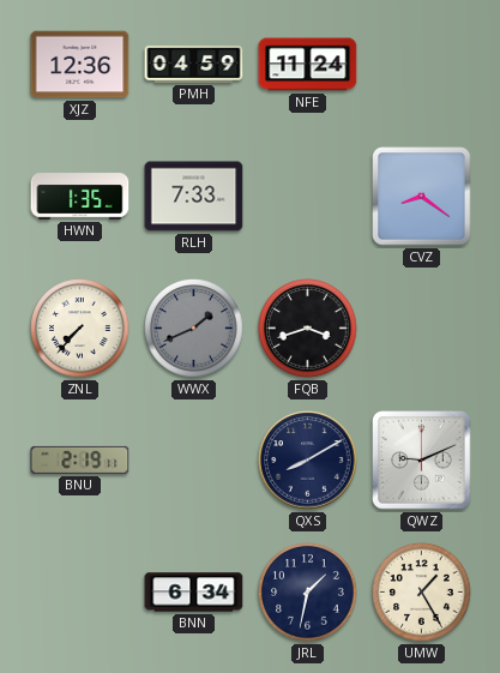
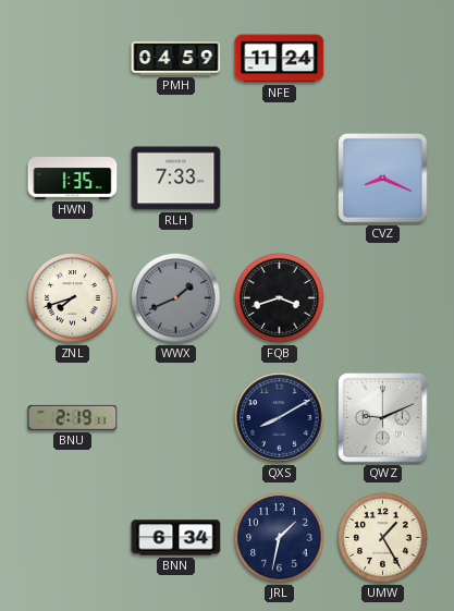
XJZ: 12:36 -> none (80, 65)
CVZ: 8:21 -> 8:19 (383, 179)
ZNL: 7:37 -> 7:42 (73, 298)
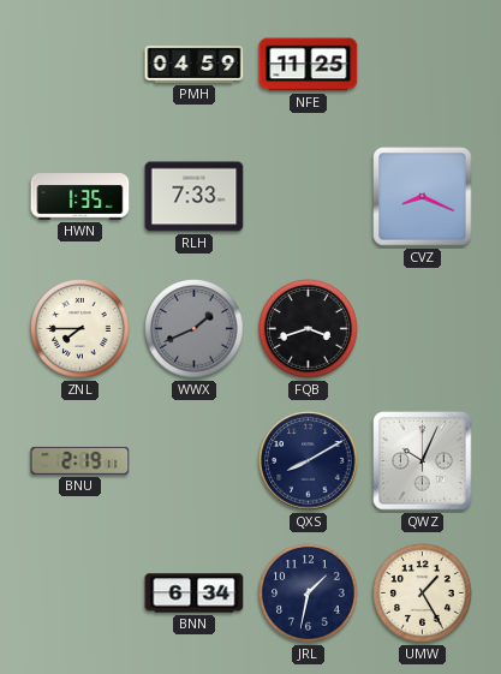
NFE: 11:24 -> 11:25 (309, 65)
ZNL: 7:42 -> 7:45 (80, 329)
QWZ: 9:11 -> 10:04 (423, 461)
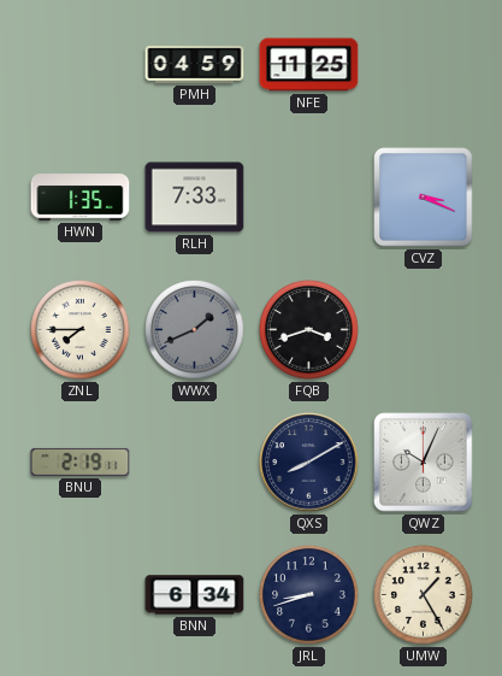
CVZ: 8:19 -> 3:19 (424, 198)
JRL: 1:32 -> 8:42 (309, 595)
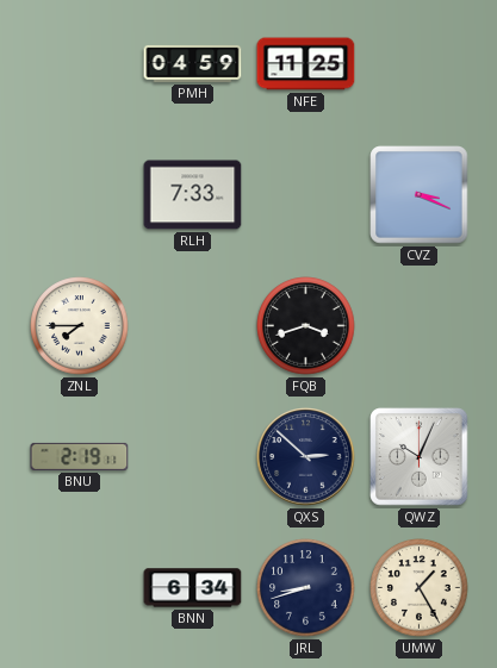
HWN: 1:35 -> none (81, 198)
WWX: 1:41 -> none (195, 330)
QXS: 8:10 -> 2:52 (306, 457)
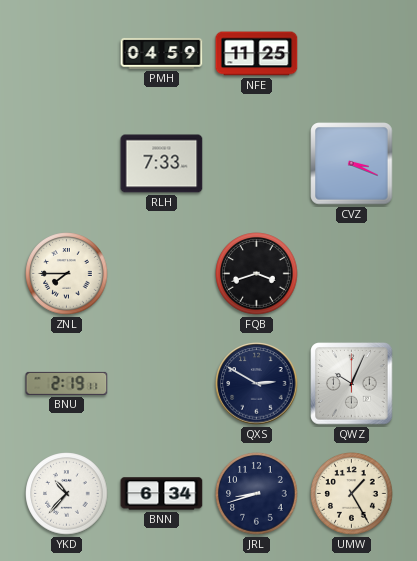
QXS: 2:52 -> 2:50 (257, 384)
YKD: none -> 10:37 (67, 494)
